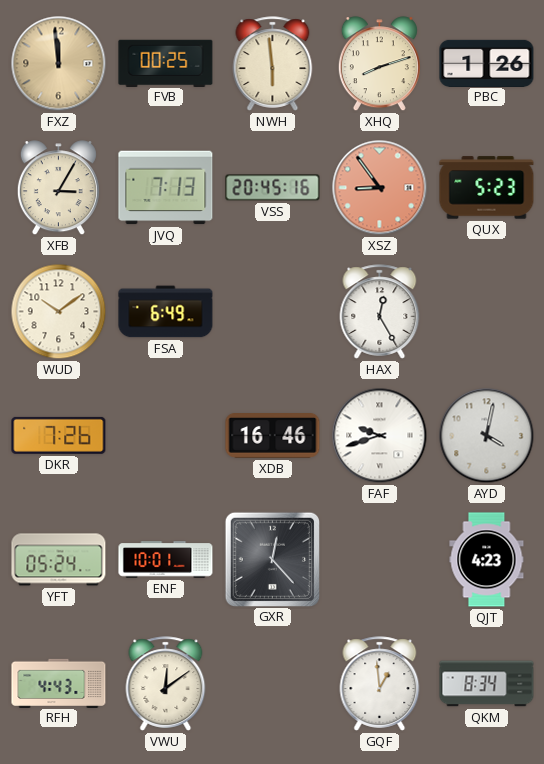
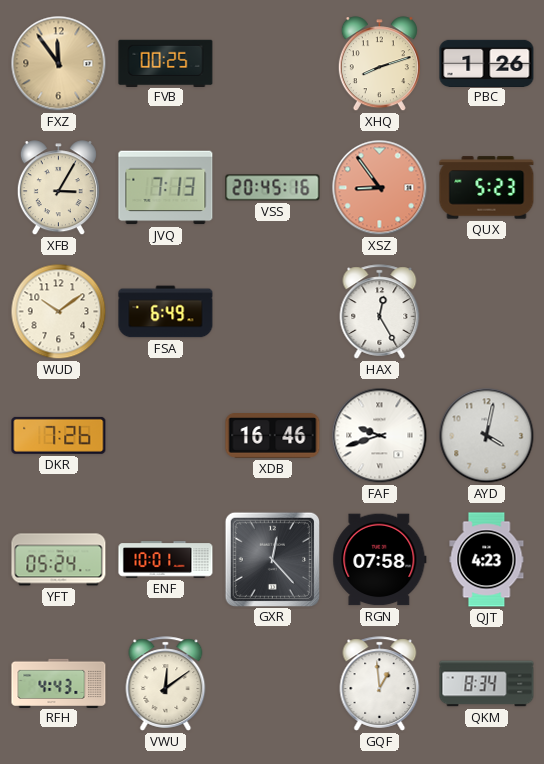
FXZ: 11:59 -> 11:54 (59, 64)
NWH: 5:59 -> none (273, 64)
RGN: none -> 07:58 (380, 560)
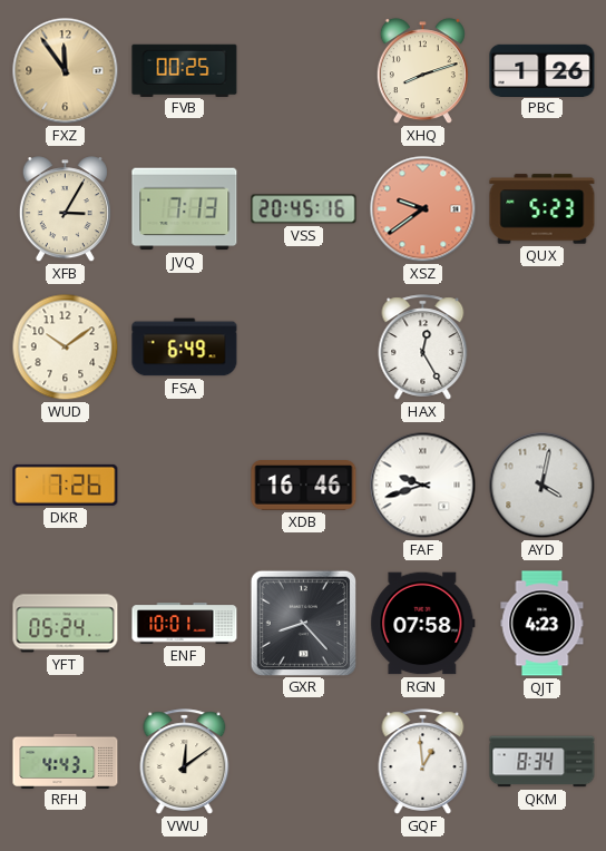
XSZ: 8:54 -> 9:39 (423, 209)
GXR: 12:23 -> 8:23 (303, 623)
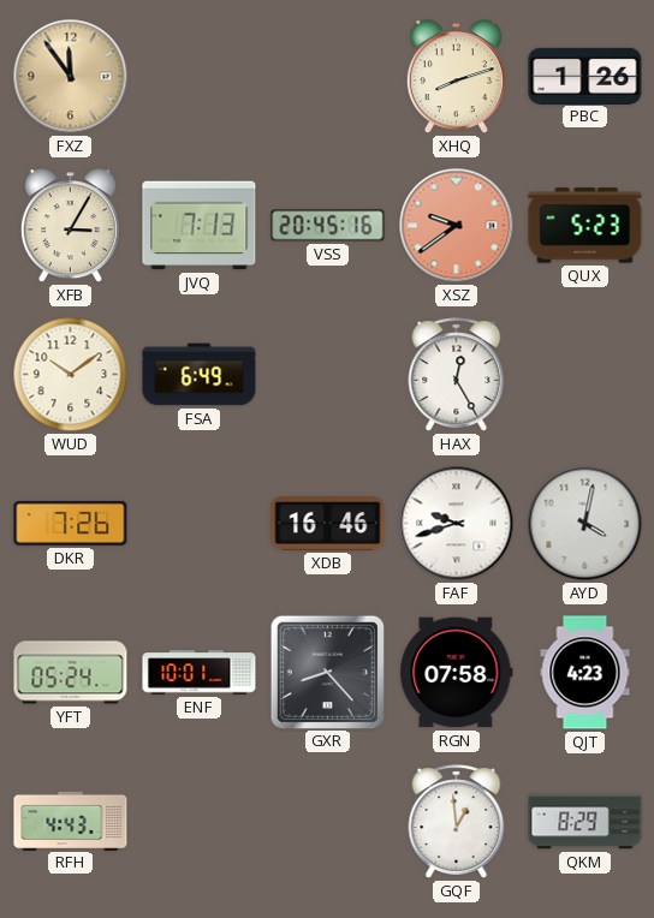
FVB: 00:25 -> none (185, 70)
VWU: 12:09 -> none (185, 762)
QKM: 8:34 -> 8:29 (585, 822)
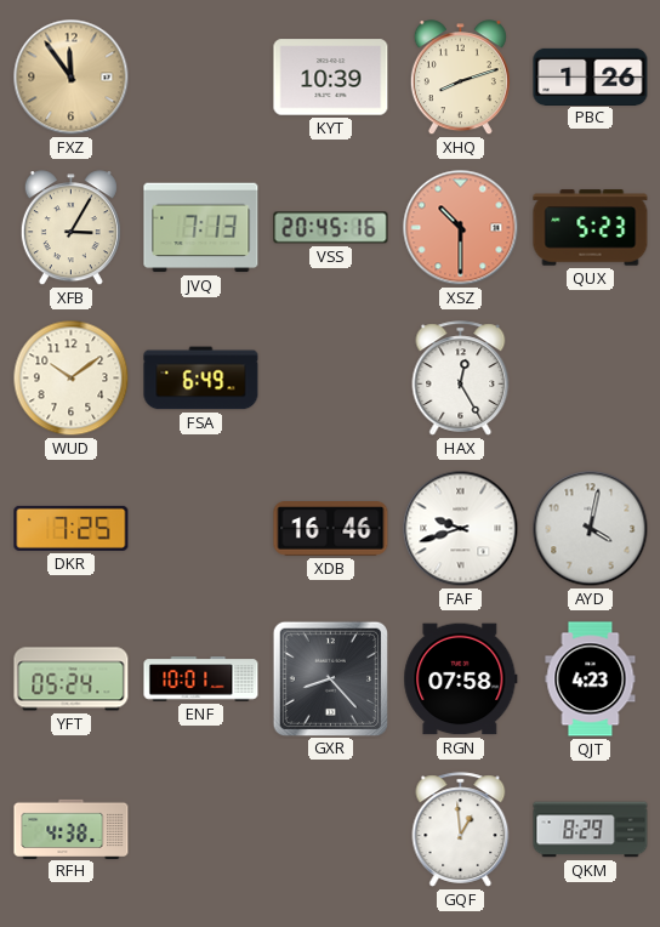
KYT: none -> 10:39 (331, 78)
XSZ: 9:39 -> 10:30 (461, 228)
DKR: 7:26 -> 7:25 (72, 528)
RFH: 4:43 -> 4:38 (72, 829)
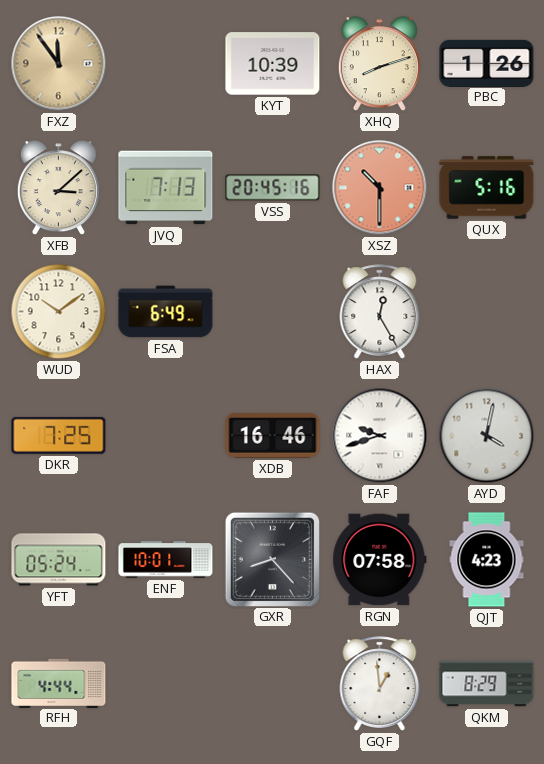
XFB: 3:05 -> 3:08 (58, 188)
QUX: 5:23 -> 5:16 (487, 188)
RFH: 4:38 -> 4:44 (59, 683)
